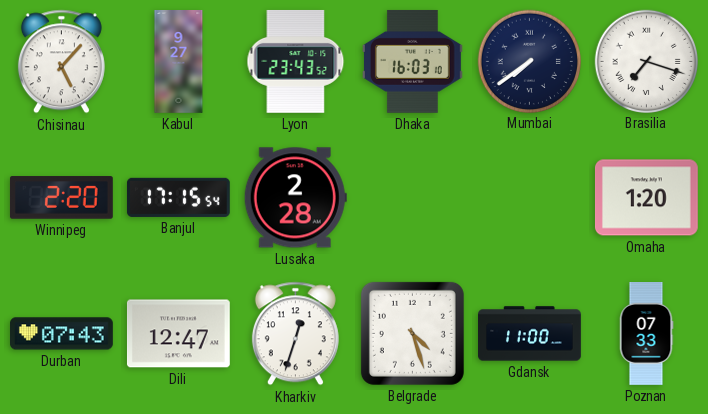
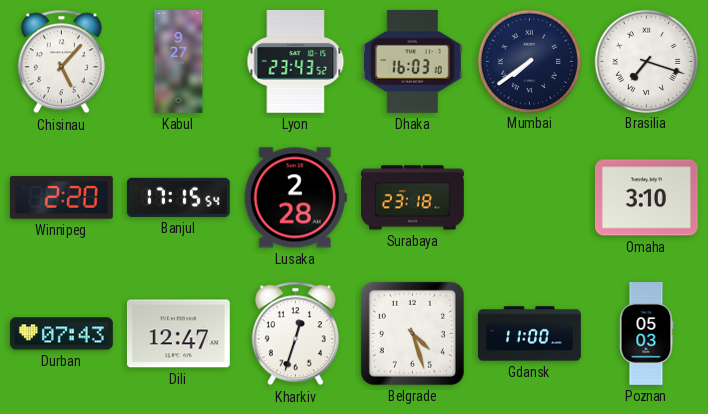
Surabaya: none -> 23:18 (413, 198)
Omaha: 1:20 -> 3:10 (646, 198)
Poznan: 07:33 -> 05:03 (646, 334)
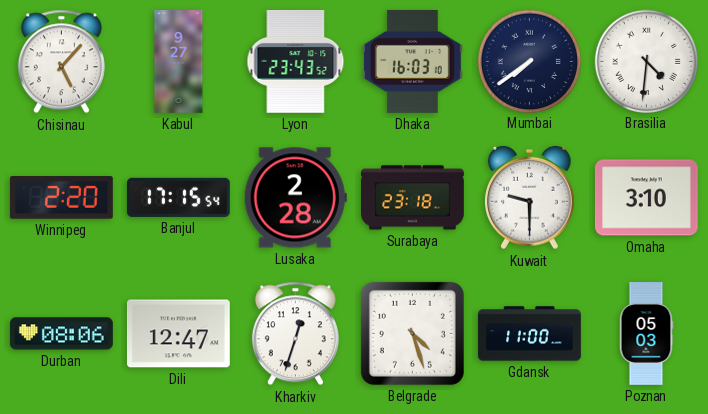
Brasilia: 7:18 -> 4:31 (646, 61)
Kuwait: none -> 9:30 (530, 198)
Durban: 07:43 -> 08:06 (62, 334)
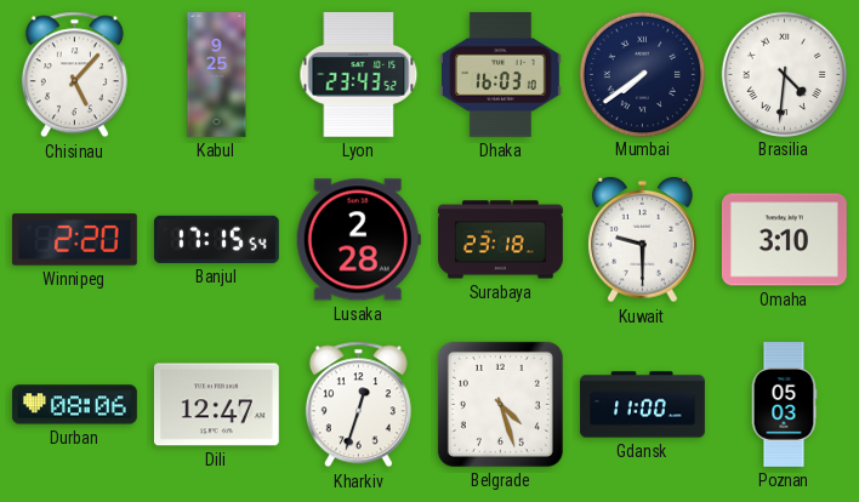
Kabul: 9:27 -> 9:25 (217, 75)
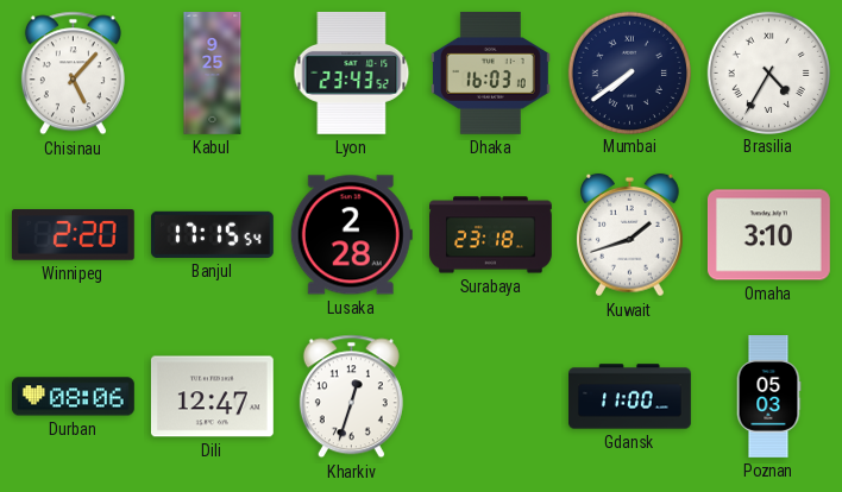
Brasilia: 4:31 -> 4:35 (768, 72)
Kuwait: 9:30 -> 1:42 (630, 235)
Belgrade: 4:27 -> none (500, 404)
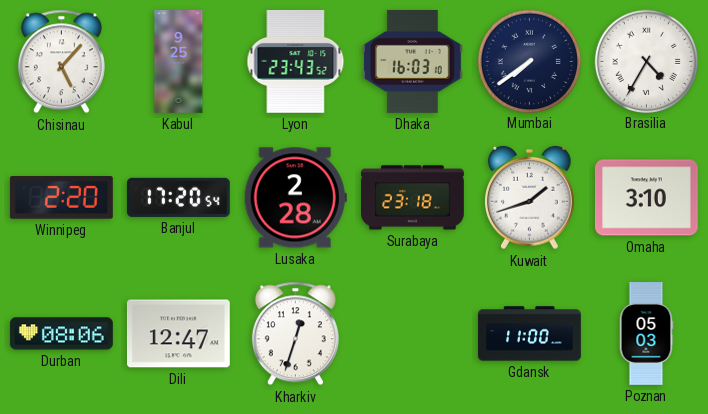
Banjul: 17:15 -> 17:20 (178, 197)
